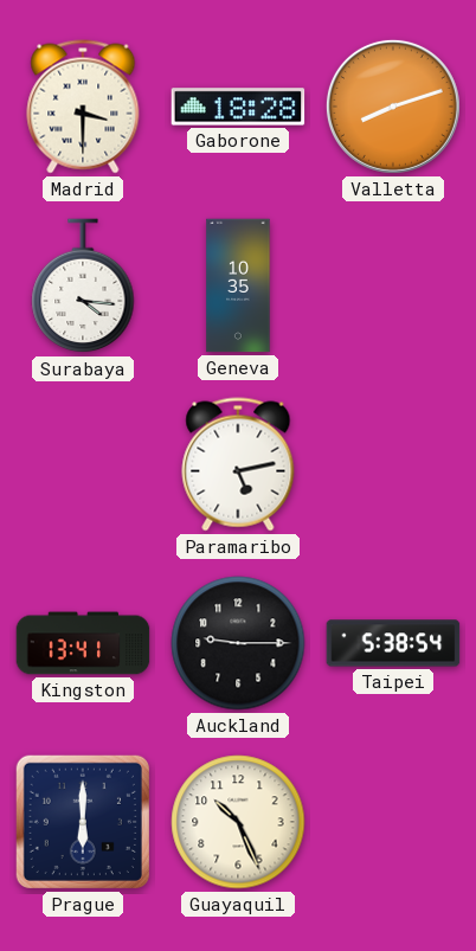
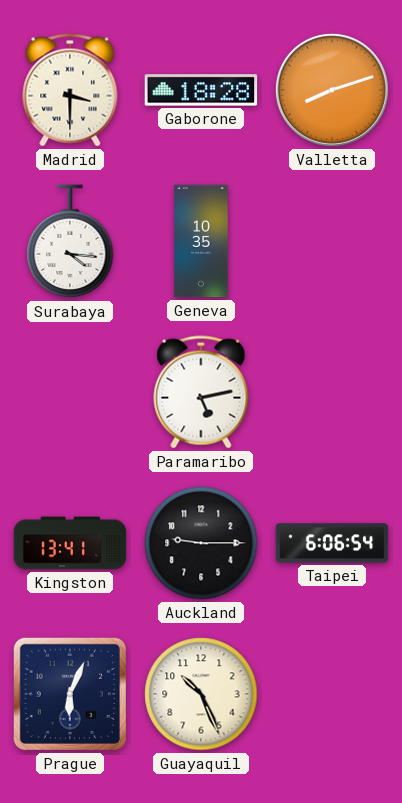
Taipei: 5:38 -> 6:06 (332, 543)
Prague: 6:00 -> 6:04 (70, 694)
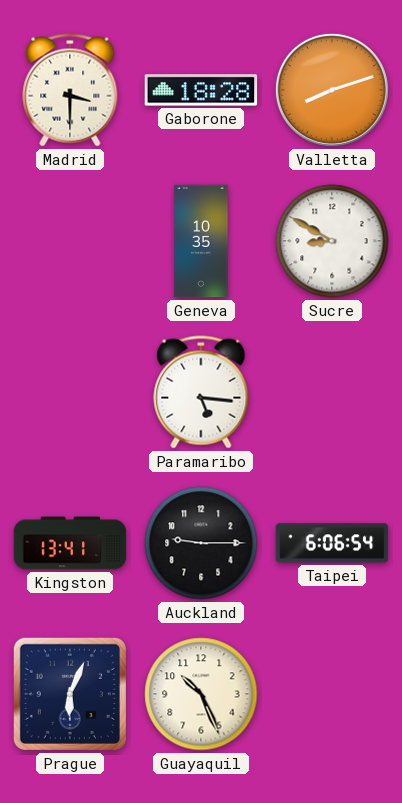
Surabaya: 4:16 -> none (70, 242)
Sucre: none -> 8:50 (332, 241)
Paramaribo: 5:13 -> 5:16 (201, 392)
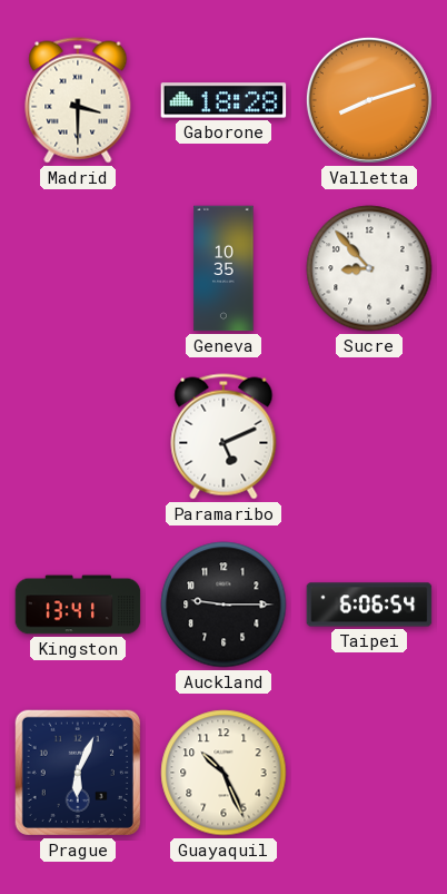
Sucre: 8:50 -> 8:53 (369, 268)
Paramaribo: 5:16 -> 5:11 (223, 436)
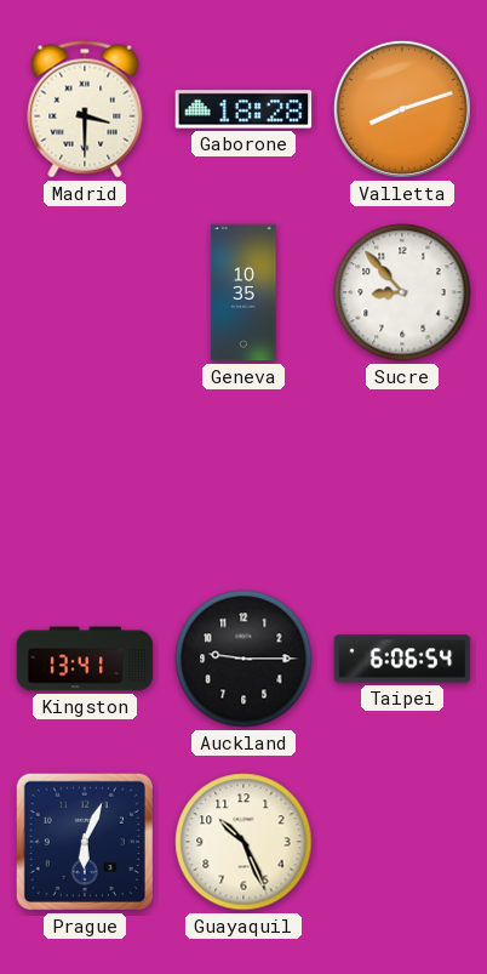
Paramaribo: 5:11 -> none (223, 436)
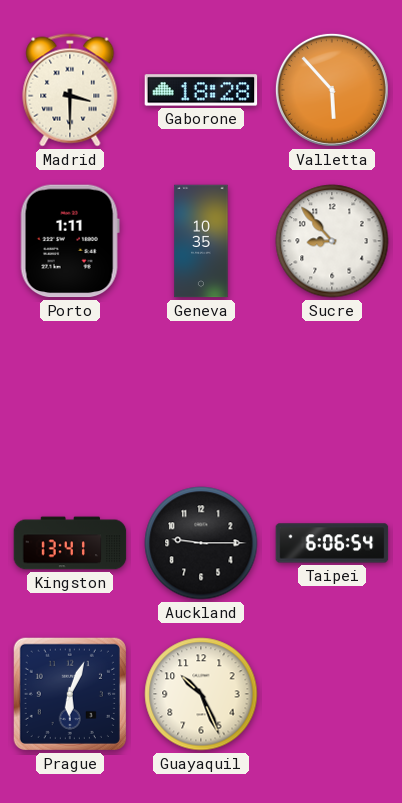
Valletta: 8:12 -> 5:53 (332, 90)
Porto: none -> 1:11 (70, 241)
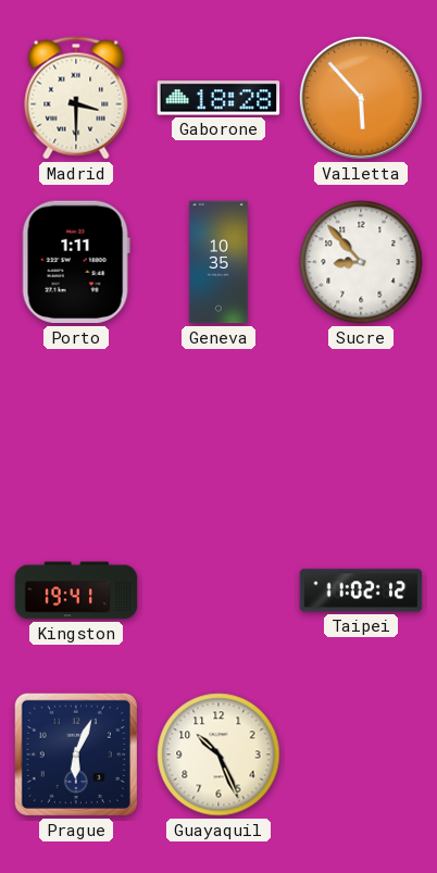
Kingston: 13:41 -> 19:41 (76, 590)
Auckland: 9:15 -> none (201, 543)
Taipei: 6:06 -> 11:02 (361, 590)
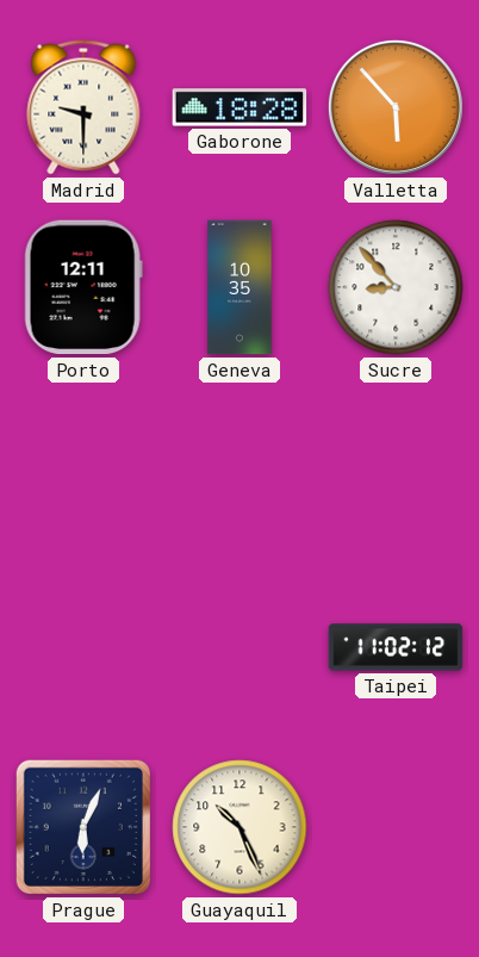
Madrid: 3:30 -> 9:30 (83, 107)
Porto: 1:11 -> 12:11 (83, 287)
Kingston: 19:41 -> none (76, 590)
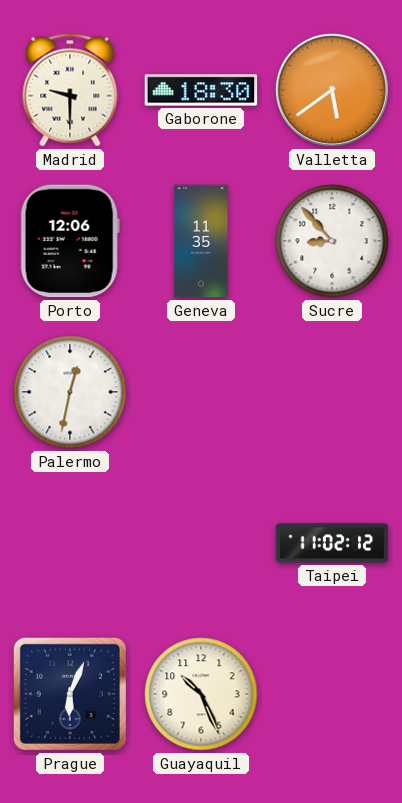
Gaborone: 18:28 -> 18:30 (201, 90)
Valletta: 5:53 -> 5:39 (332, 90)
Porto: 12:11 -> 12:06 (70, 241)
Geneva: 10:35 -> 11:35 (201, 241)
Palermo: none -> 12:32 (70, 392)
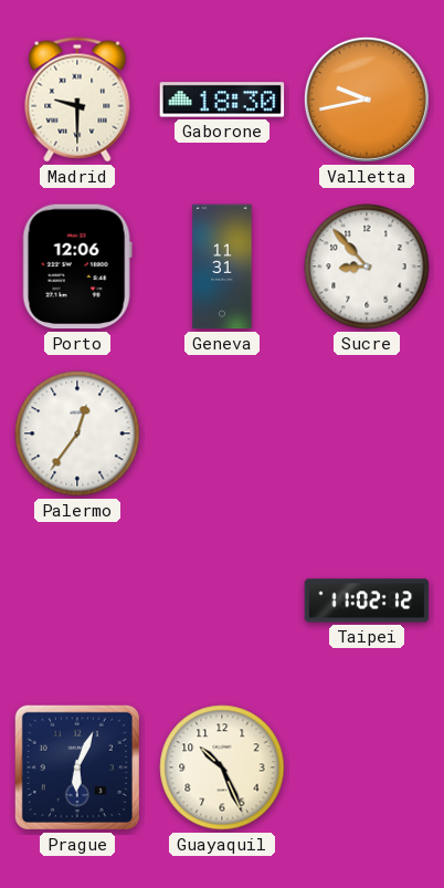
Valletta: 5:39 -> 9:43 (367, 100)
Geneva: 11:35 -> 11:31 (222, 267)
Palermo: 12:32 -> 12:36 (77, 433)
